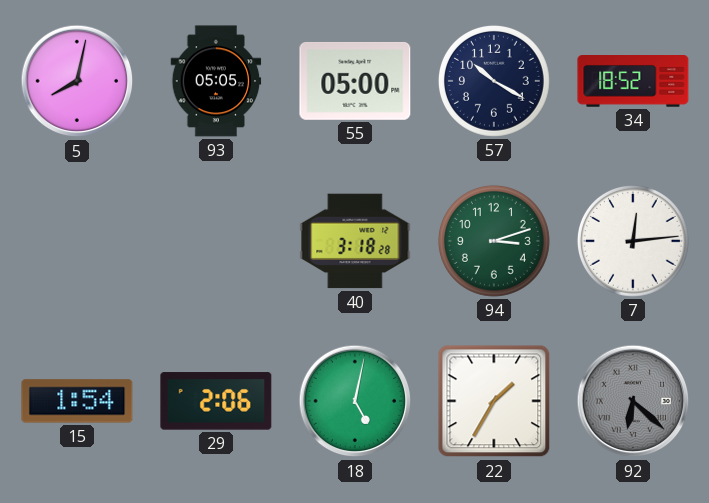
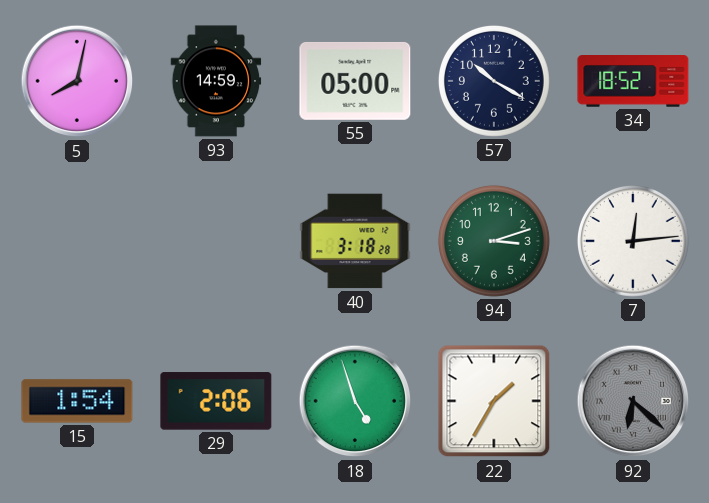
93: 05:05 -> 14:59 (216, 81)
18: 5:02 -> 4:57 (355, 401)
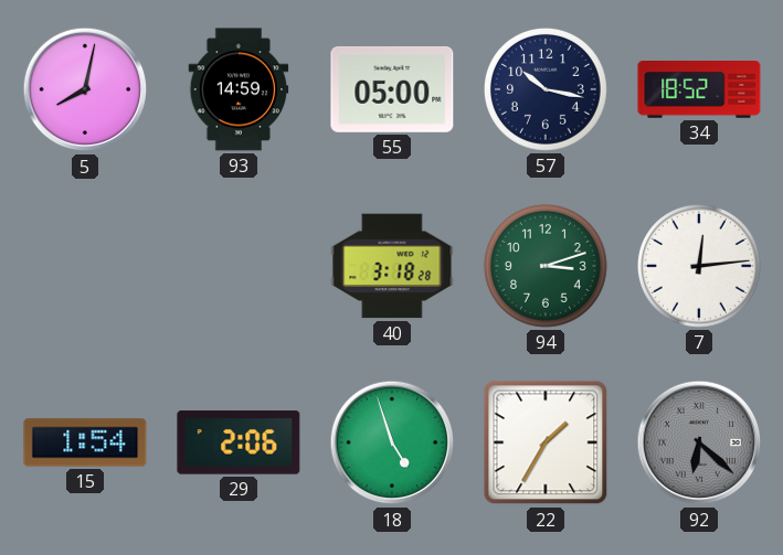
57: 10:20 -> 10:17 (546, 89)
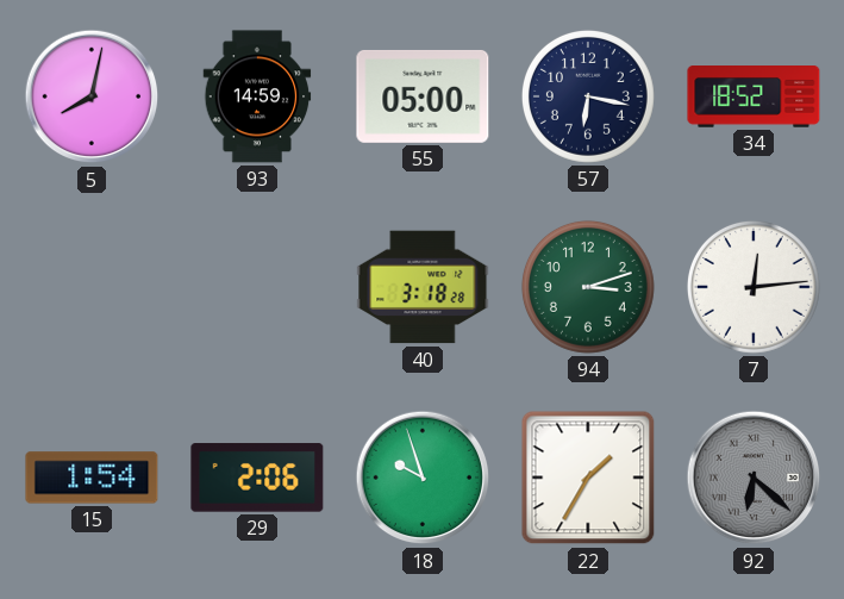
57: 10:17 -> 6:17 (588, 96)
18: 4:57 -> 9:57 (423, 478)
